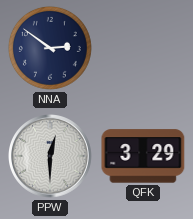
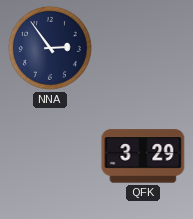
NNA: 2:51 -> 2:54 (50, 48)
PPW: 12:30 -> none (50, 156)
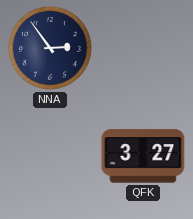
QFK: 3:29 -> 3:27 (143, 156)
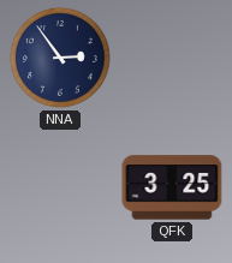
QFK: 3:27 -> 3:25 (172, 187)
